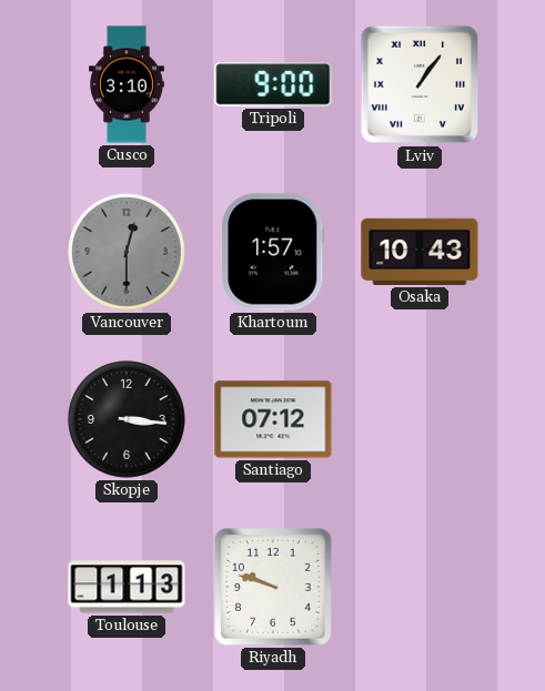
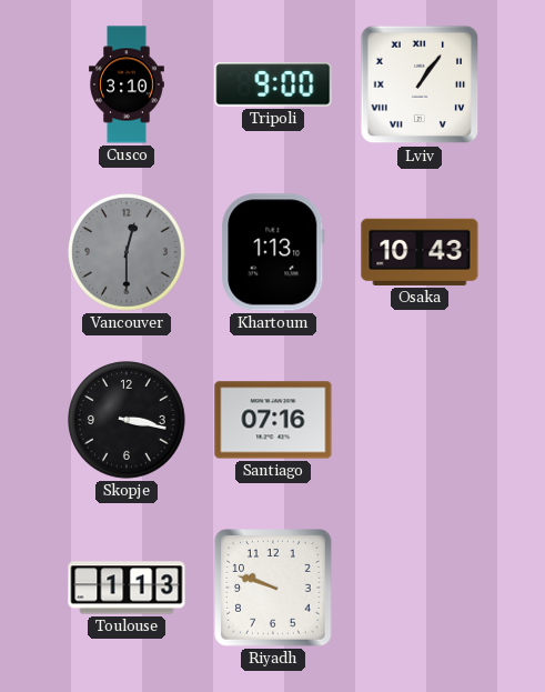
Khartoum: 1:57 -> 1:13 (273, 252)
Skopje: 3:16 -> 3:17 (127, 420)
Santiago: 07:12 -> 07:16 (273, 420)
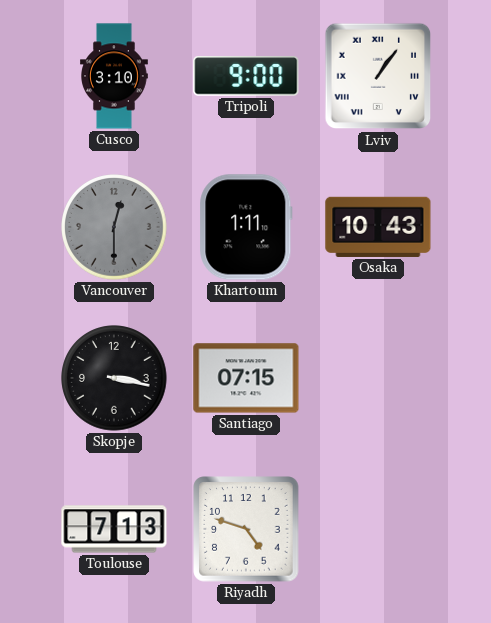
Khartoum: 1:13 -> 1:11 (246, 227)
Santiago: 07:16 -> 07:15 (246, 378)
Toulouse: 1:13 -> 7:13 (114, 529)
Riyadh: 9:48 -> 4:48 (246, 529)
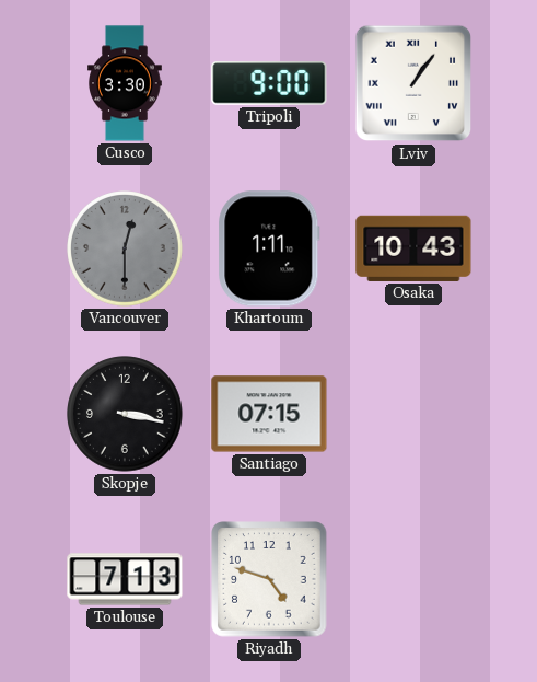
Cusco: 3:10 -> 3:30 (126, 83)
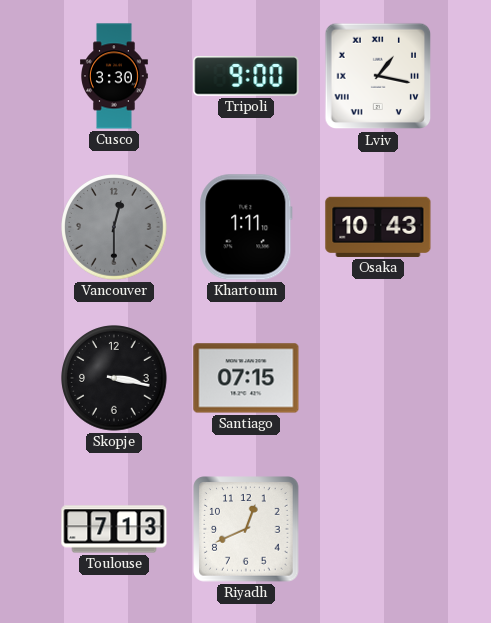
Lviv: 1:06 -> 1:17 (378, 76)
Riyadh: 4:48 -> 12:41 (246, 529)
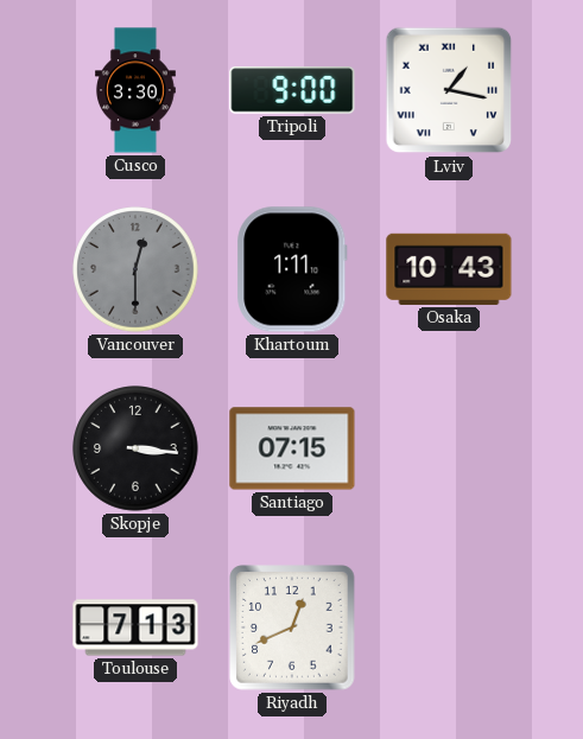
Skopje: 3:17 -> 3:16 (135, 448)
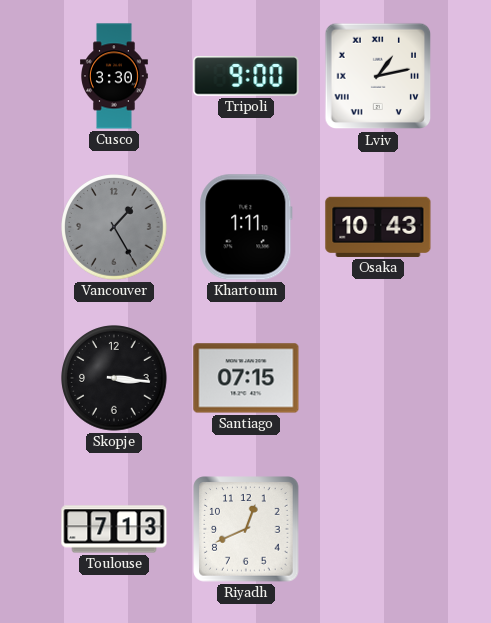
Lviv: 1:17 -> 1:13 (378, 76)
Vancouver: 12:30 -> 1:25 (114, 227)
